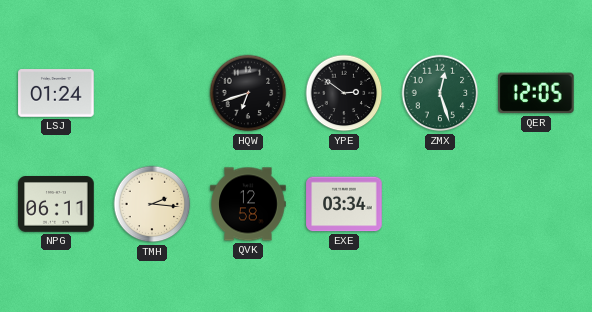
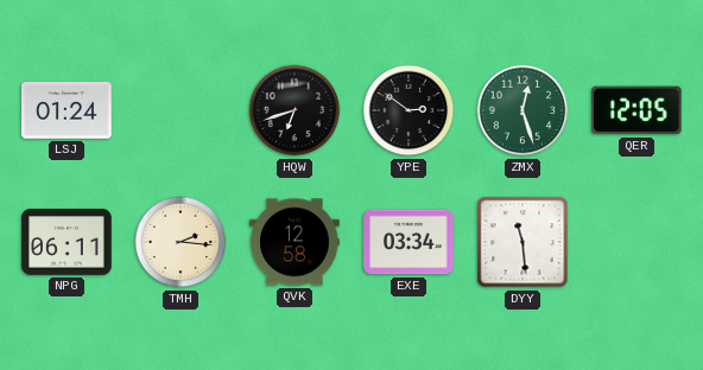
DYY: none -> 11:29 (522, 242)
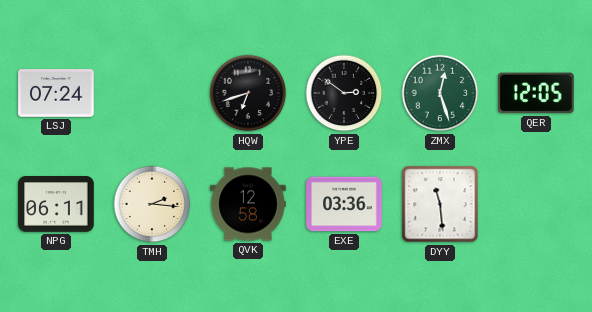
LSJ: 01:24 -> 07:24 (56, 93)
EXE: 03:34 -> 03:36 (344, 204)
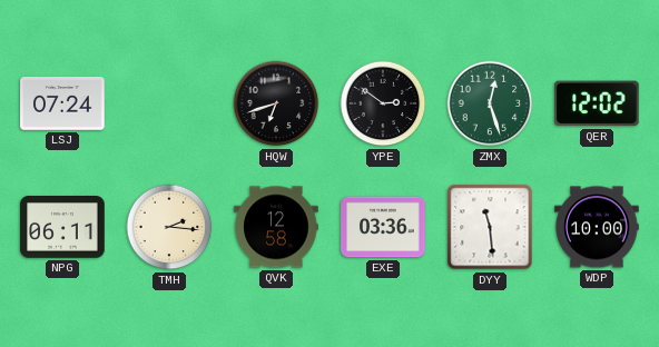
QER: 12:05 -> 12:02 (598, 103)
WDP: none -> 10:00 (597, 227)
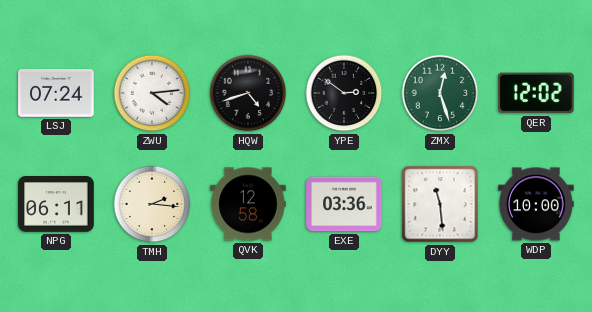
ZWU: none -> 4:14 (152, 93)
HQW: 6:42 -> 4:42 (248, 93)
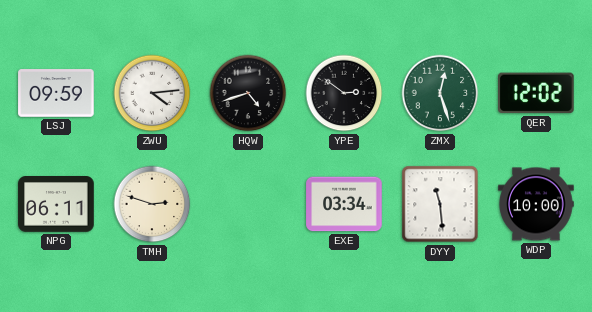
LSJ: 07:24 -> 09:59 (56, 93)
TMH: 2:16 -> 2:48 (152, 204)
QVK: 12:58 -> none (248, 204)
EXE: 03:36 -> 03:34 (344, 204)
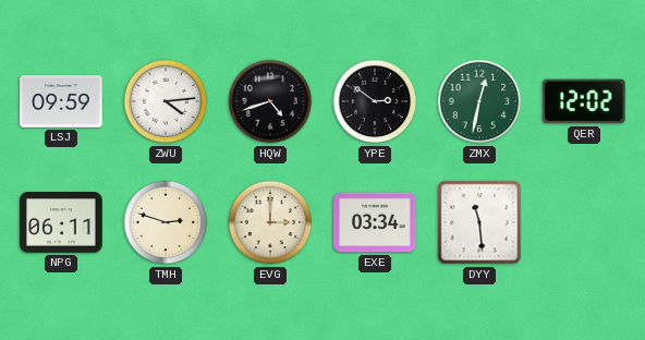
ZMX: 12:27 -> 12:32 (479, 101)
EVG: none -> 3:00 (270, 222)
WDP: 10:00 -> none (536, 204)
